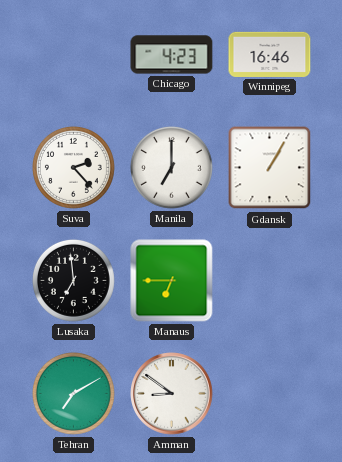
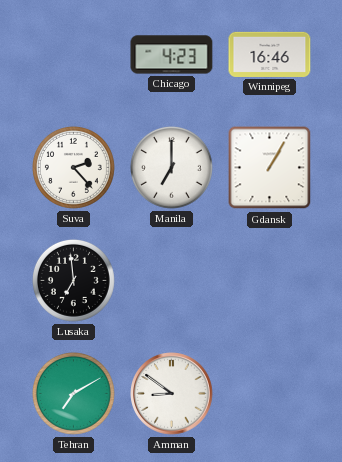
Manaus: 6:45 -> none (172, 281)
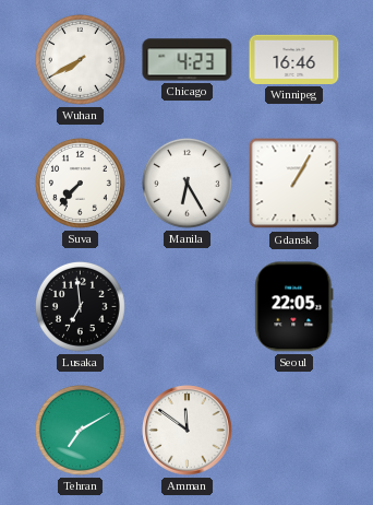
Wuhan: none -> 7:40 (80, 59)
Suva: 2:23 -> 7:37 (80, 183)
Manila: 7:00 -> 6:25 (186, 183)
Seoul: none -> 22:05 (294, 307)
Amman: 8:51 -> 11:51 (188, 431)
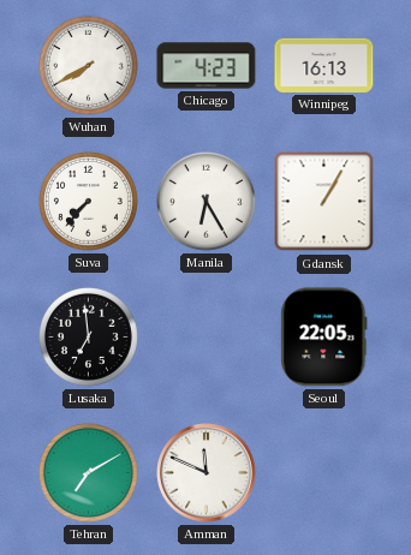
Winnipeg: 16:46 -> 16:13 (324, 65)
Amman: 11:51 -> 11:49 (207, 473)
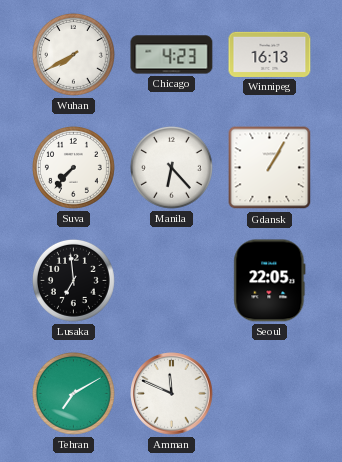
Manila: 6:25 -> 6:23 (171, 167)
